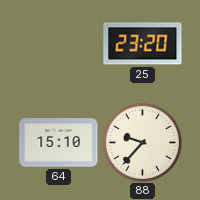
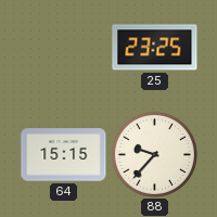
25: 23:20 -> 23:25 (155, 48)
64: 15:10 -> 15:15 (64, 155)
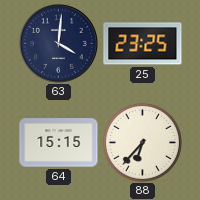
63: none -> 4:01 (59, 44)
88: 9:37 -> 6:37 (142, 142)
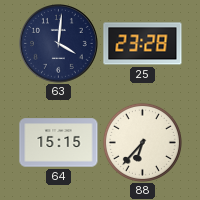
25: 23:25 -> 23:28 (143, 44)
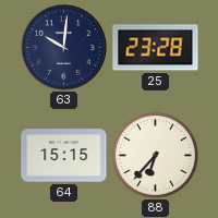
63: 4:01 -> 10:01 (64, 48)
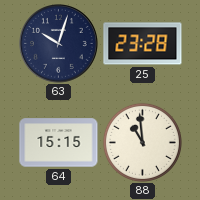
63: 10:01 -> 10:03 (59, 44)
88: 6:37 -> 10:59 (142, 142)
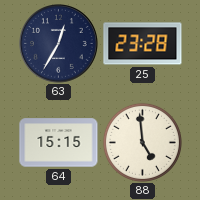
63: 10:03 -> 12:35 (59, 44)
88: 10:59 -> 4:59 (142, 142)
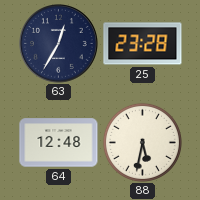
64: 15:15 -> 12:48 (59, 143)
88: 4:59 -> 5:32 (142, 142)
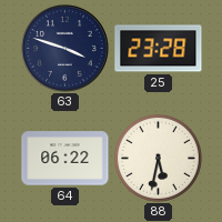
63: 12:35 -> 3:48 (65, 49)
64: 12:48 -> 06:22 (65, 159)
